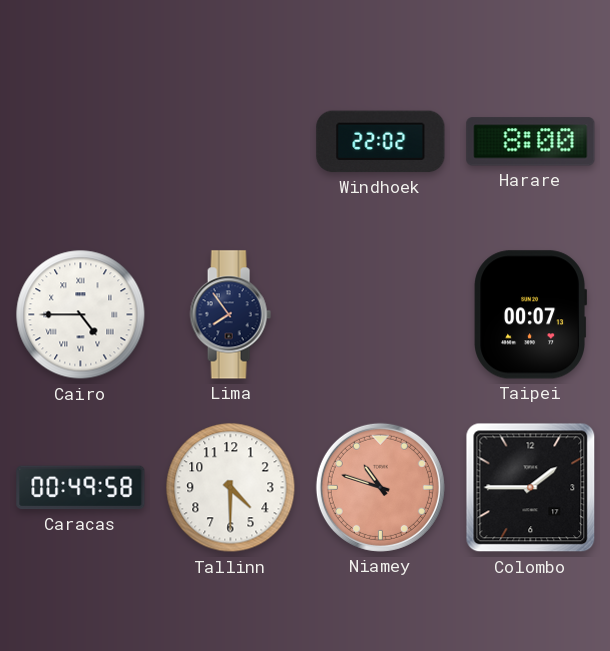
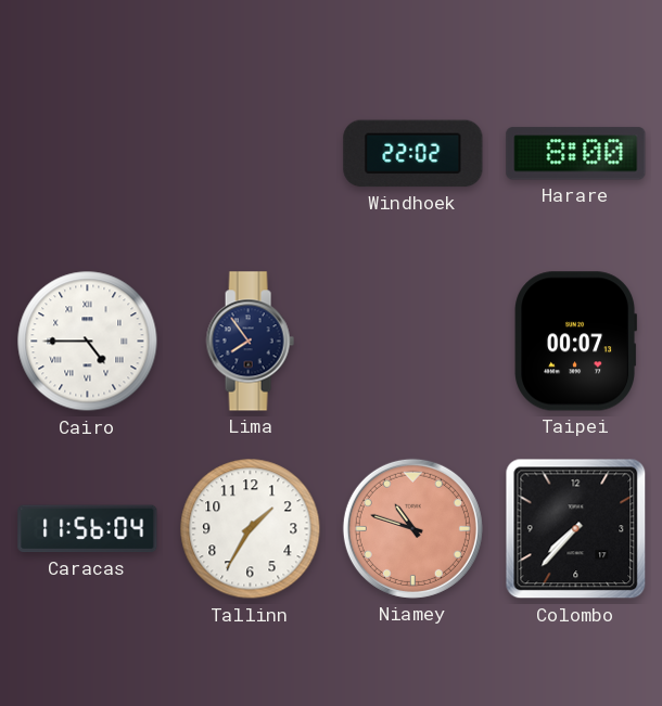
Caracas: 00:49 -> 11:56 (88, 529)
Tallinn: 4:30 -> 1:35 (251, 529)
Colombo: 1:45 -> 7:37 (576, 529)
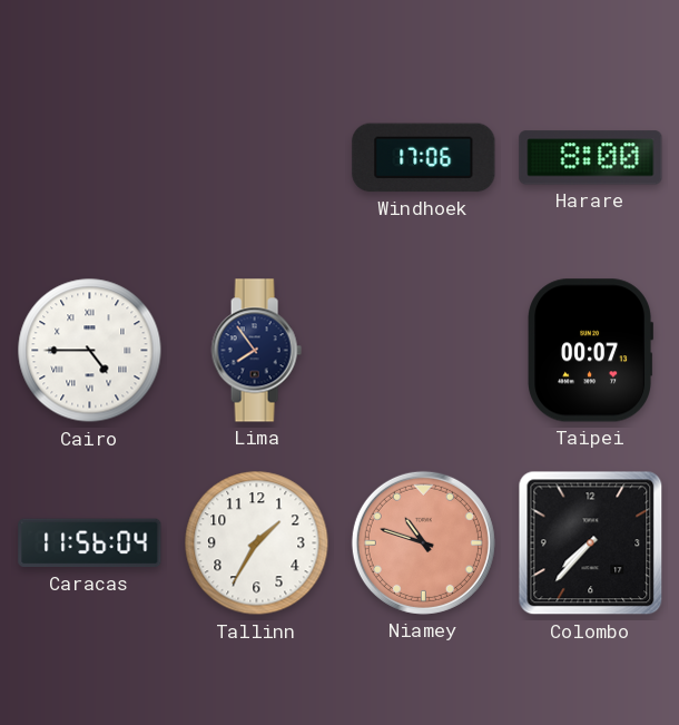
Windhoek: 22:02 -> 17:06 (424, 158)
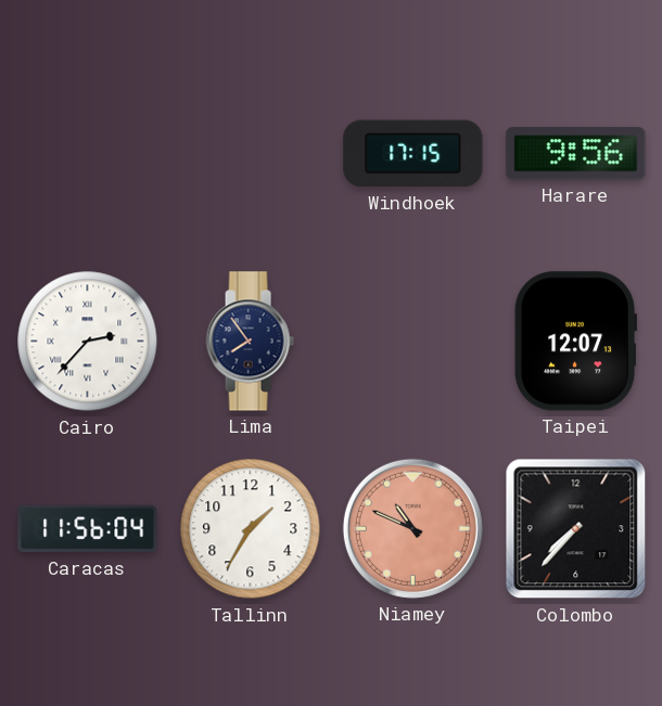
Windhoek: 17:06 -> 17:15 (413, 154)
Harare: 8:00 -> 9:56 (576, 154)
Cairo: 4:45 -> 2:37 (88, 342)
Taipei: 00:07 -> 12:07 (575, 342)
Niamey: 10:48 -> 10:49 (412, 528)
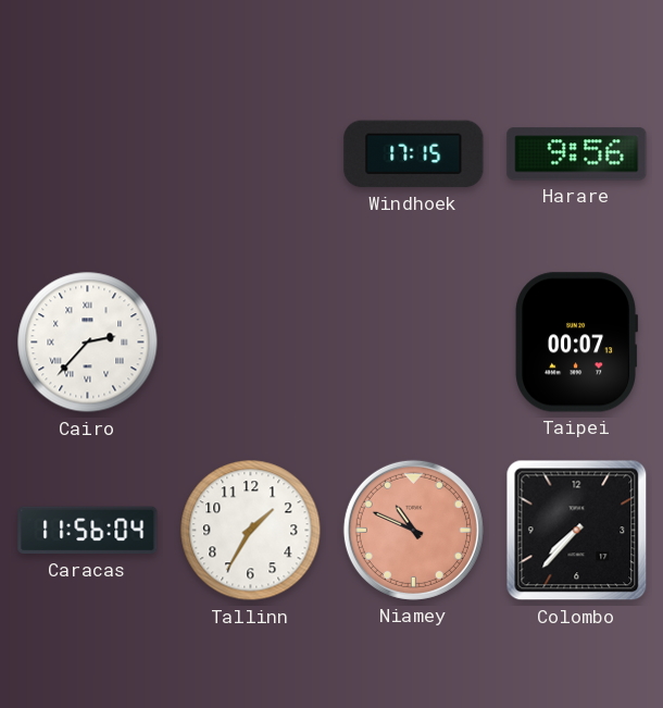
Lima: 7:54 -> none (250, 342)
Taipei: 12:07 -> 00:07 (576, 343)
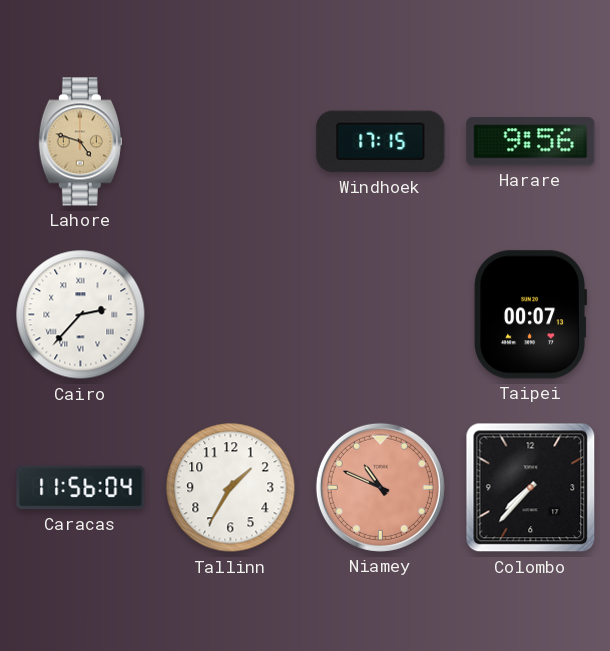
Lahore: none -> 4:48 (80, 142)
